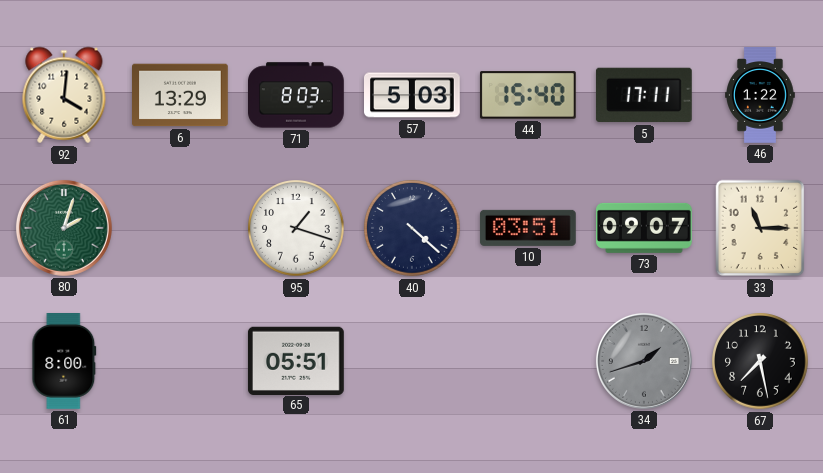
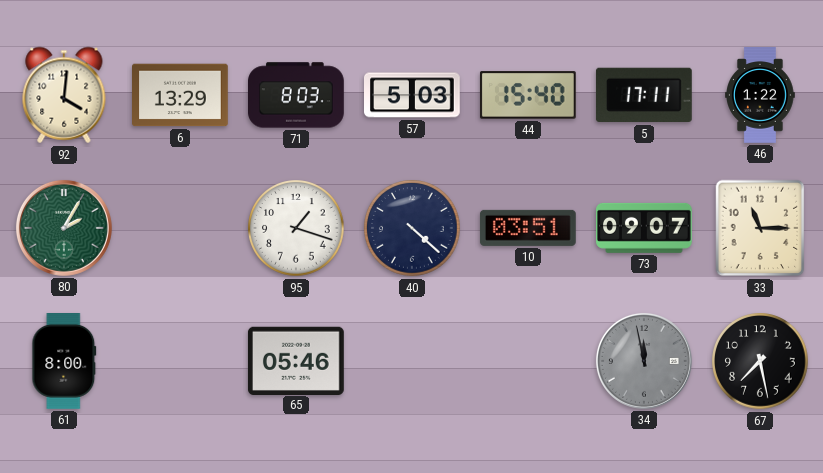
80: 2:03 -> 2:05 (64, 228)
65: 05:51 -> 05:46 (296, 360)
34: 1:42 -> 11:58 (644, 361)
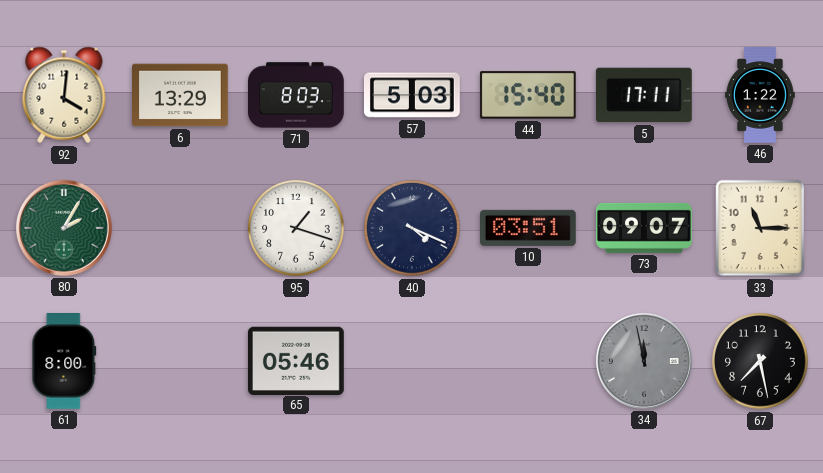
40: 4:22 -> 4:19 (412, 228)
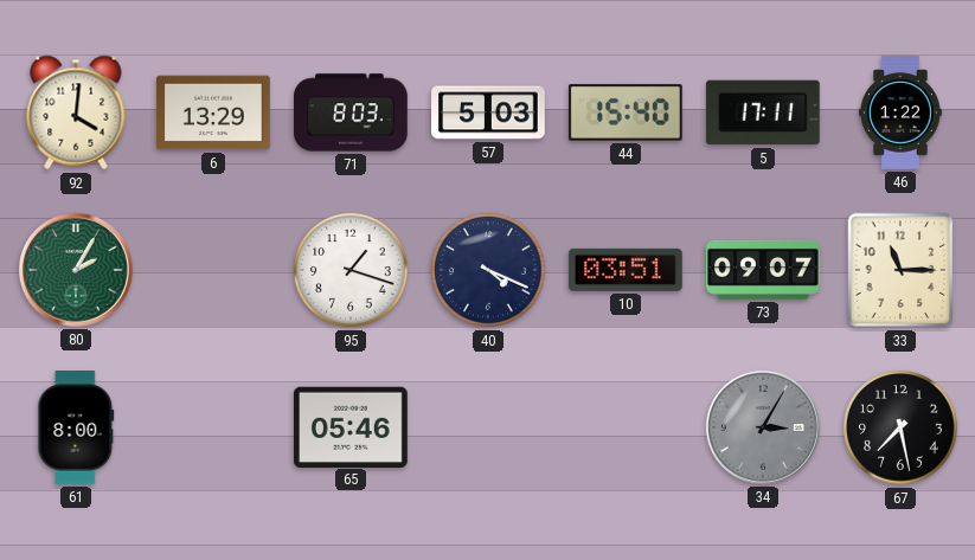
34: 11:58 -> 3:05 (763, 427)
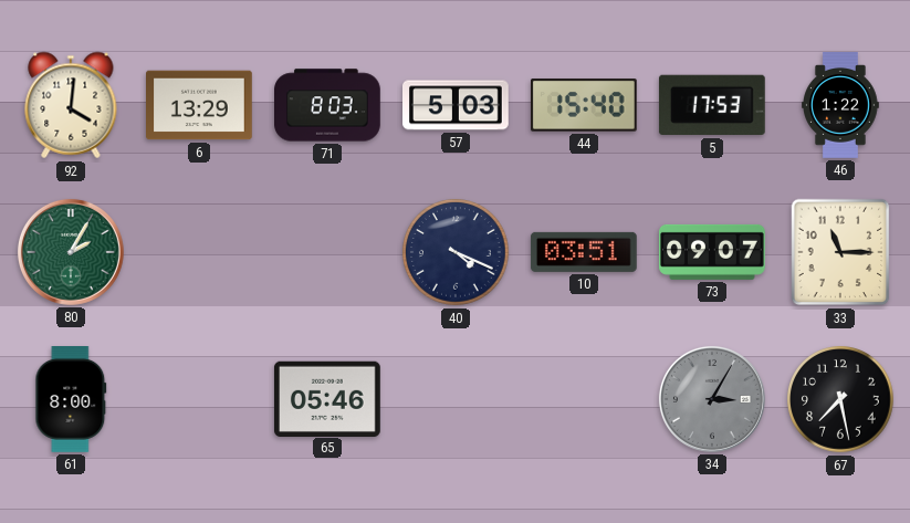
5: 17:11 -> 17:53 (712, 105)
95: 1:18 -> none (351, 270)
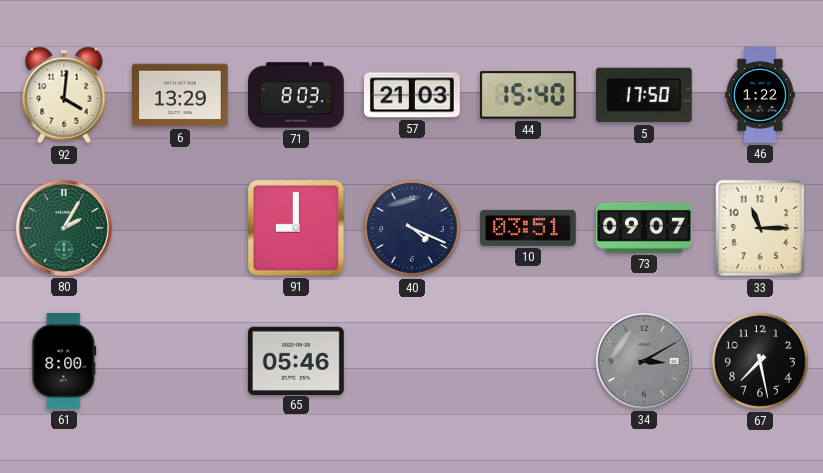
57: 5:03 -> 21:03 (413, 95)
5: 17:53 -> 17:50 (644, 95)
91: none -> 9:00 (296, 228)
34: 3:05 -> 3:10 (644, 361)
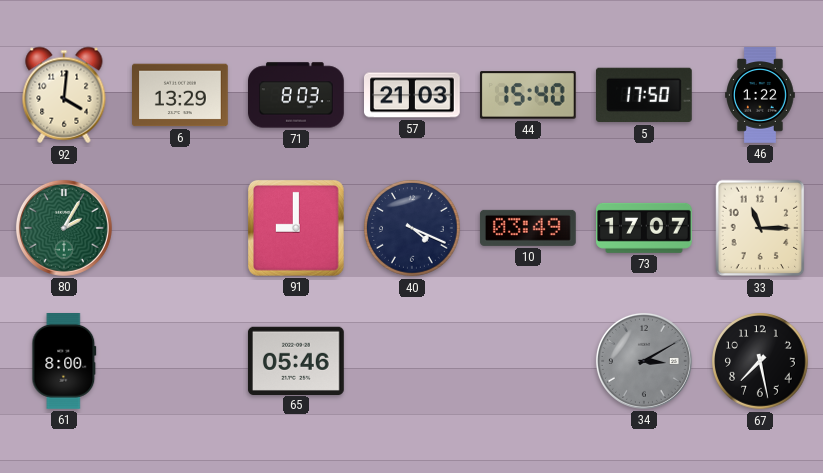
10: 03:51 -> 03:49 (528, 228)
73: 09:07 -> 17:07 (645, 228)
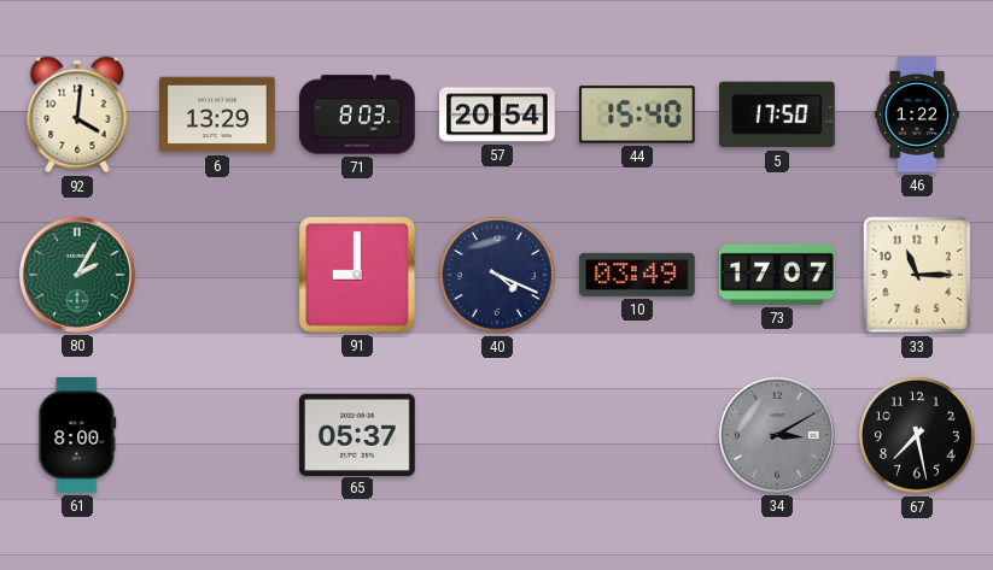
57: 21:03 -> 20:54 (498, 114)
65: 05:46 -> 05:37 (357, 434)
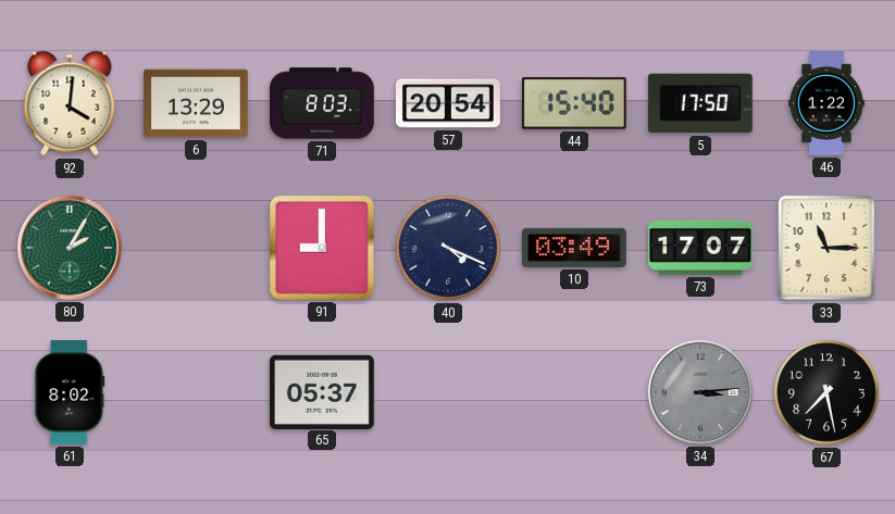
61: 8:00 -> 8:02 (70, 393)
34: 3:10 -> 3:14 (700, 392)
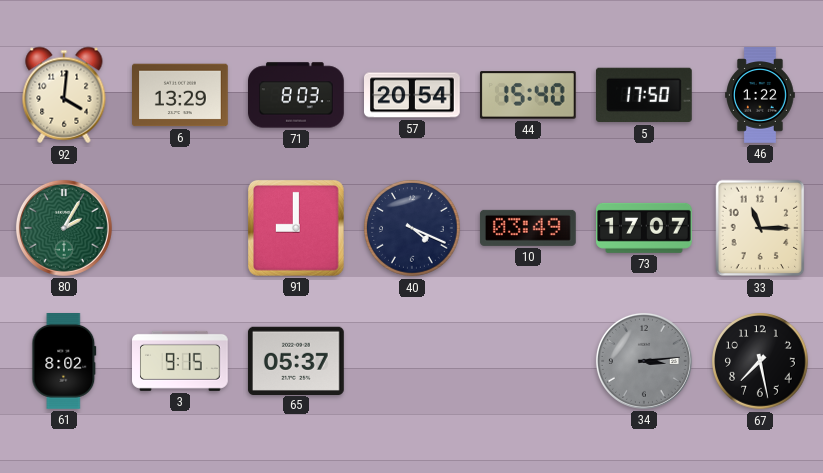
3: none -> 9:15 (181, 361)
